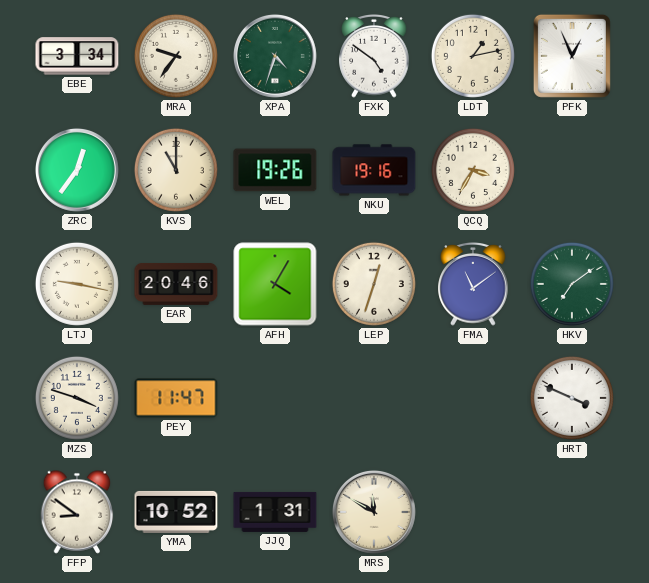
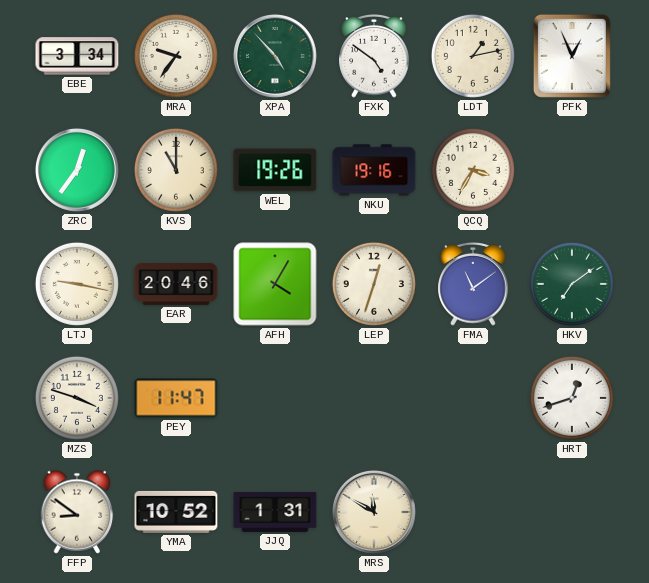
XPA: 4:33 -> 4:53 (275, 56)
HRT: 3:49 -> 12:42 (572, 398)
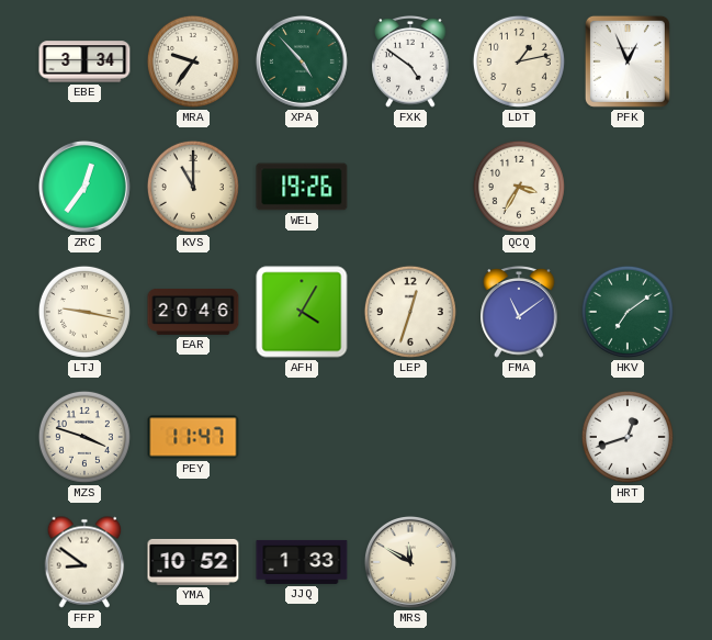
NKU: 19:16 -> none (374, 170)
JJQ: 1:31 -> 1:33 (302, 562)
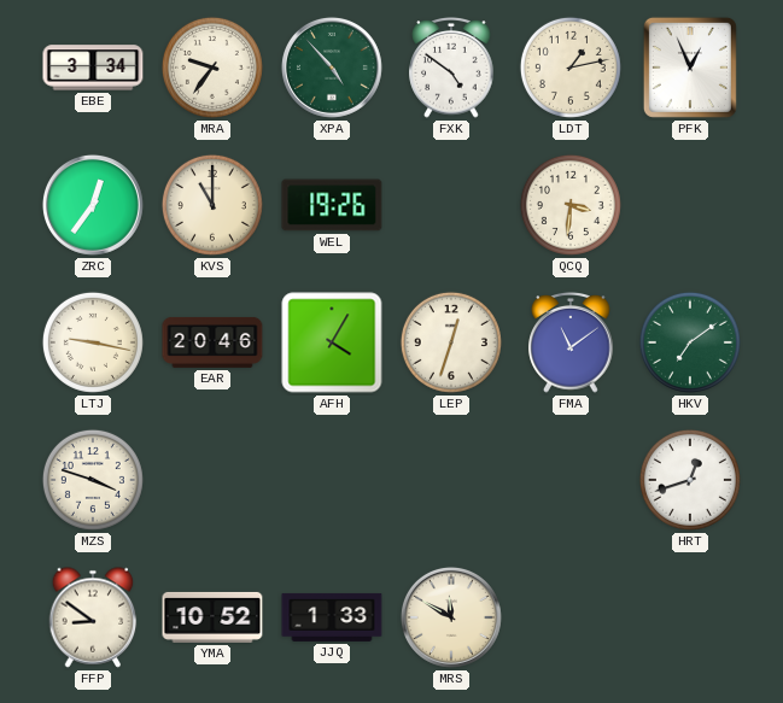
QCQ: 3:35 -> 3:31 (571, 205)
PEY: 11:47 -> none (193, 437)
